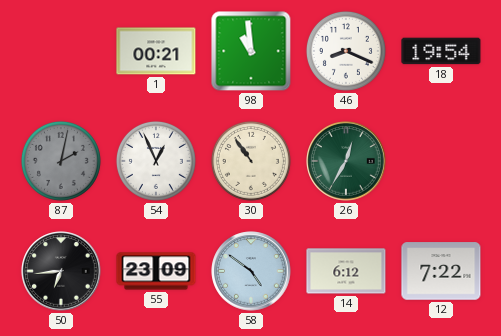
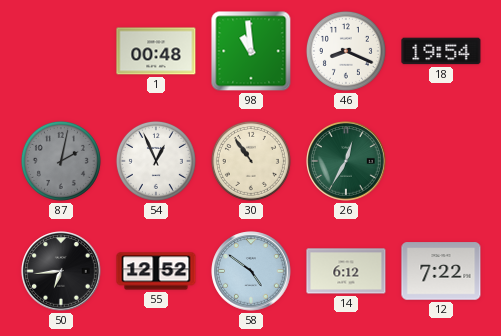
1: 00:21 -> 00:48 (156, 51)
55: 23:09 -> 12:52 (156, 271)
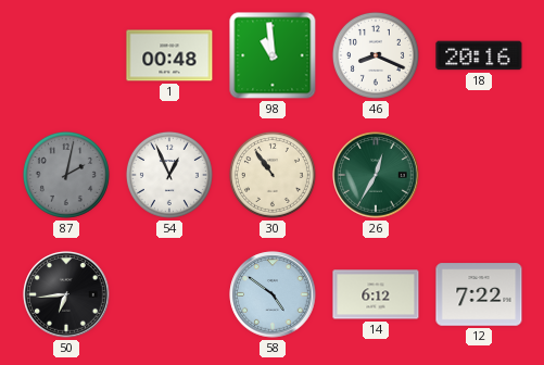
18: 19:54 -> 20:16 (479, 55)
55: 12:52 -> none (156, 271)
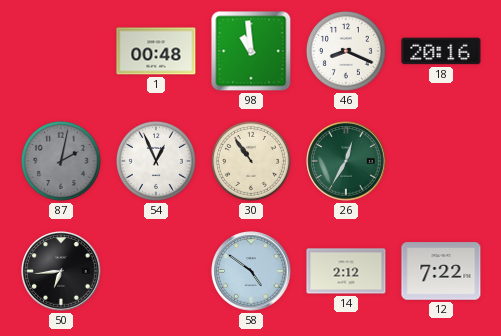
14: 6:12 -> 2:12 (346, 271)
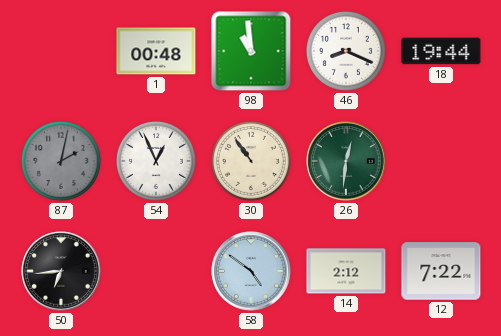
18: 20:16 -> 19:44 (441, 51)
26: 12:35 -> 12:31 (346, 161)
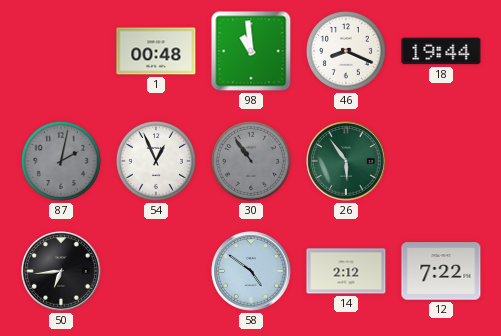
30 dial: cream -> grey (251, 161)
26: 12:31 -> 5:54 (346, 161)
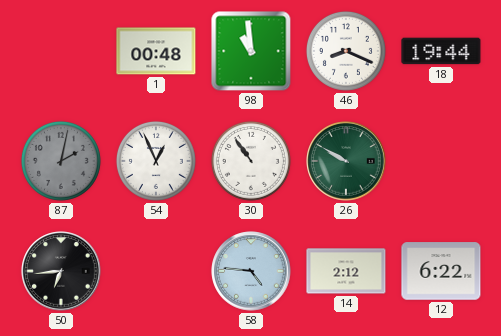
30 dial: grey -> white (251, 161)
26: 5:54 -> 9:50 (346, 161)
58: 4:51 -> 4:46 (251, 271)
12: 7:22 -> 6:22 (441, 271)
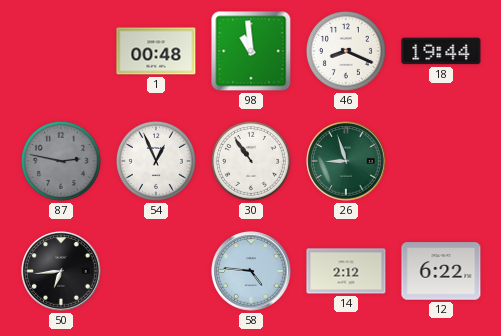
87: 2:02 -> 2:47 (61, 161)
26: 9:50 -> 8:57 (346, 161)
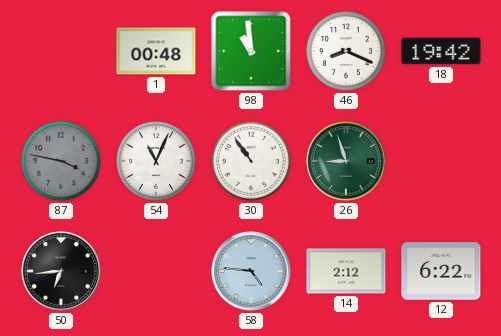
18: 19:44 -> 19:42 (441, 51)
87: 2:47 -> 3:47 (61, 161)
54: 12:56 -> 11:04 (156, 161)
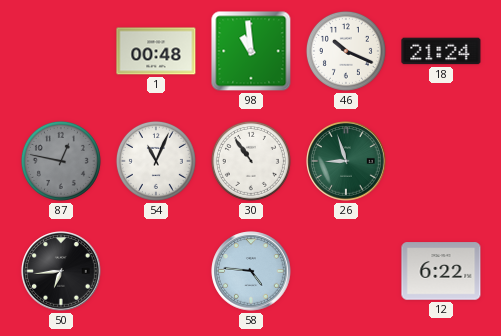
46: 8:19 -> 10:19 (346, 51)
18: 19:42 -> 21:24 (441, 51)
87: 3:47 -> 12:47 (61, 161)
14: 2:12 -> none (346, 271)
